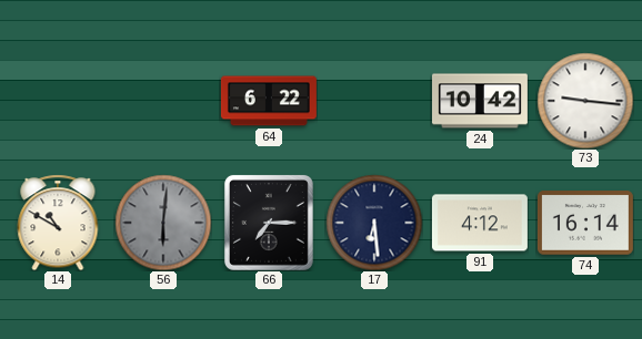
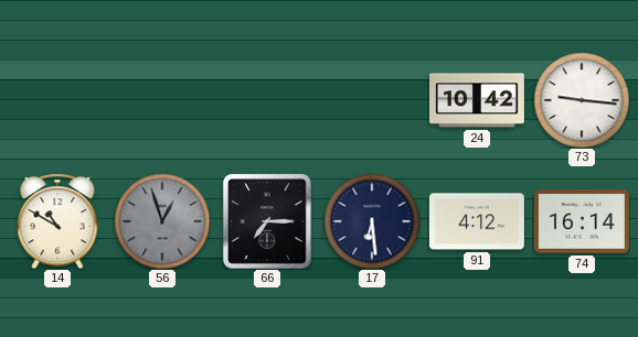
64: 6:22 -> none (269, 101)
56: 6:01 -> 12:57 (162, 221)
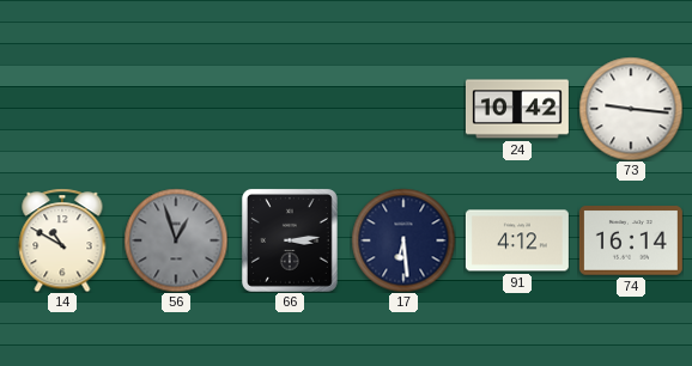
66: 7:15 -> 3:14 (290, 240)
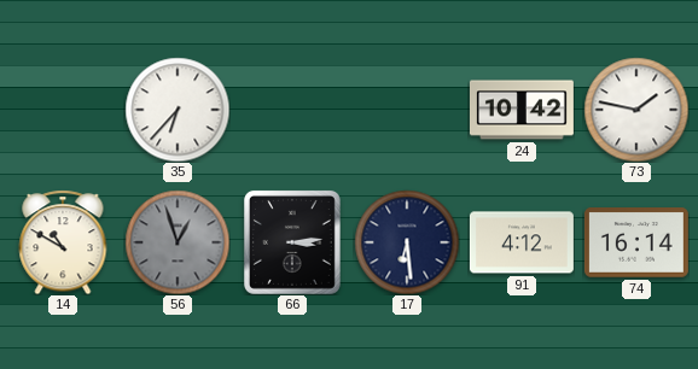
35: none -> 6:37 (178, 110)
73: 9:16 -> 1:47 (636, 110)
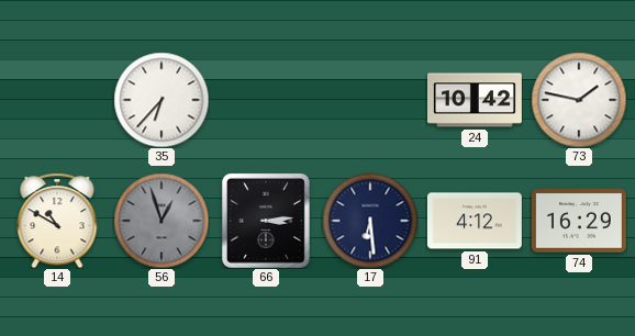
74: 16:14 -> 16:29 (579, 221)
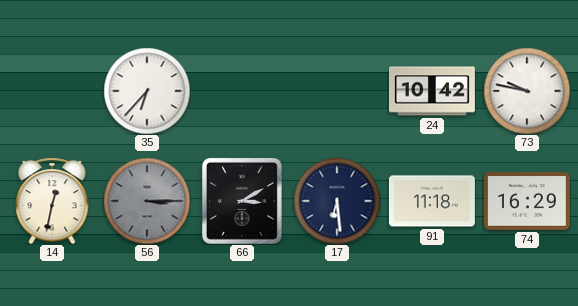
73: 1:47 -> 9:47 (527, 91)
14: 10:50 -> 12:32 (52, 201)
56: 12:57 -> 3:15 (147, 201)
66: 3:14 -> 3:10 (242, 201)
91: 4:12 -> 11:18 (432, 201)
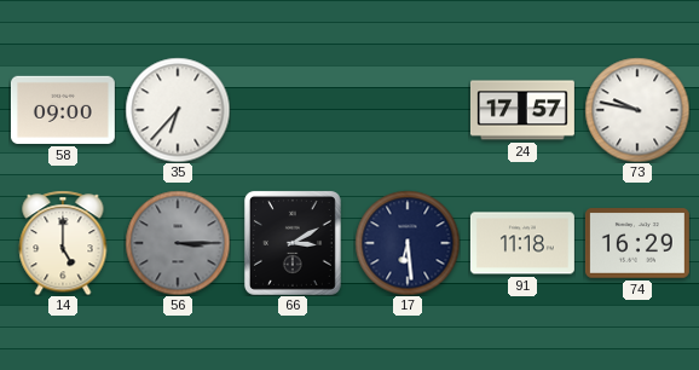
58: none -> 09:00 (63, 110)
24: 10:42 -> 17:57 (522, 110)
14: 12:32 -> 5:00 (63, 243)
